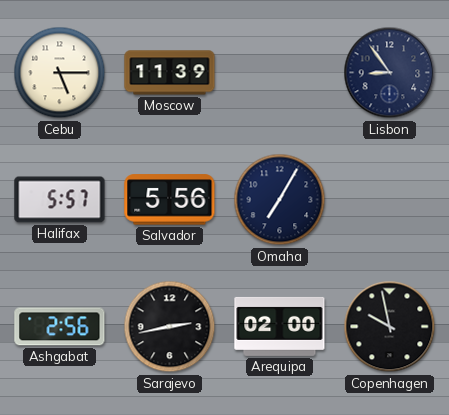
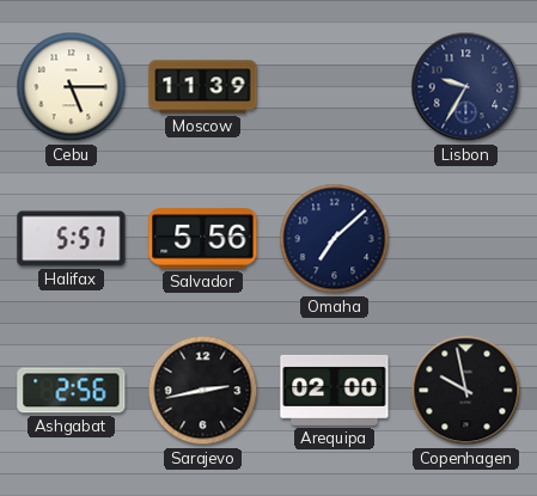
Lisbon: 8:54 -> 9:35 (466, 87)
Omaha: 7:05 -> 7:08 (335, 239)
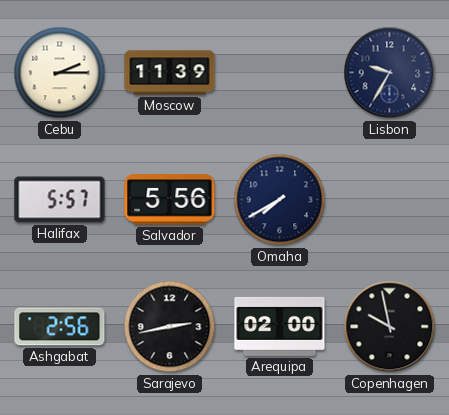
Cebu: 5:15 -> 2:15 (60, 73)
Omaha: 7:08 -> 7:40 (280, 200)
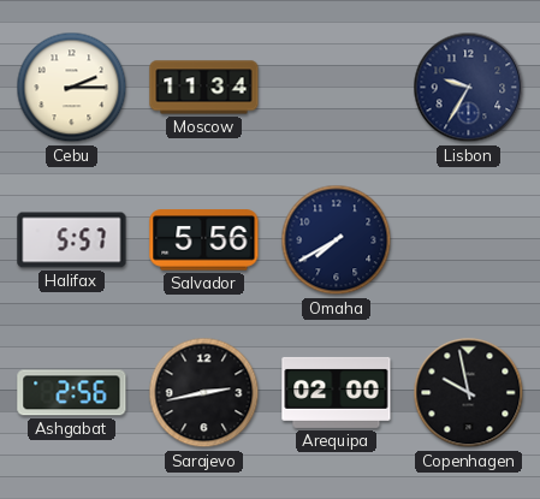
Moscow: 11:39 -> 11:34 (204, 88)
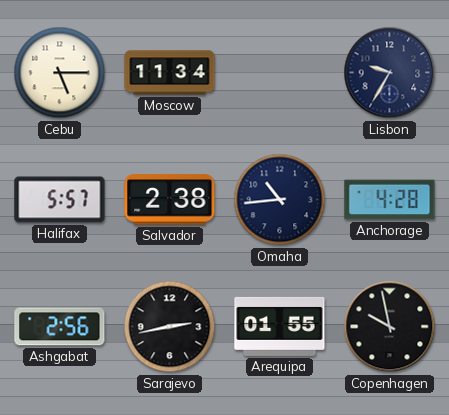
Cebu: 2:15 -> 5:15 (60, 73)
Salvador: 5:56 -> 2:38 (170, 200)
Omaha: 7:40 -> 10:44 (280, 200)
Anchorage: none -> 4:28 (390, 200)
Arequipa: 02:00 -> 01:55 (280, 326)
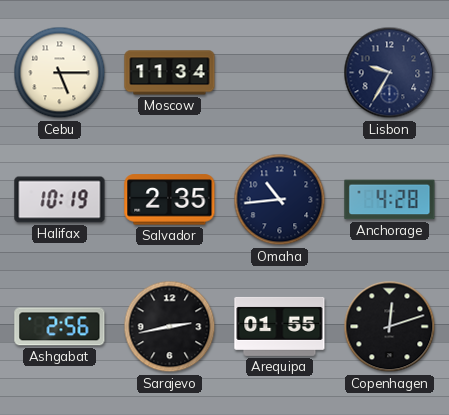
Halifax: 5:57 -> 10:19 (60, 200)
Salvador: 2:38 -> 2:35 (170, 200)
Copenhagen: 9:58 -> 12:12 (390, 327)
